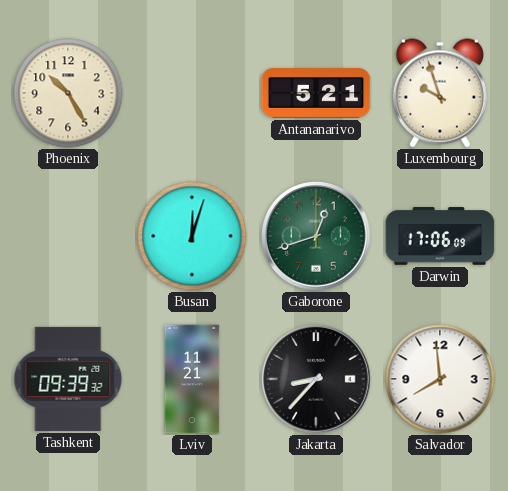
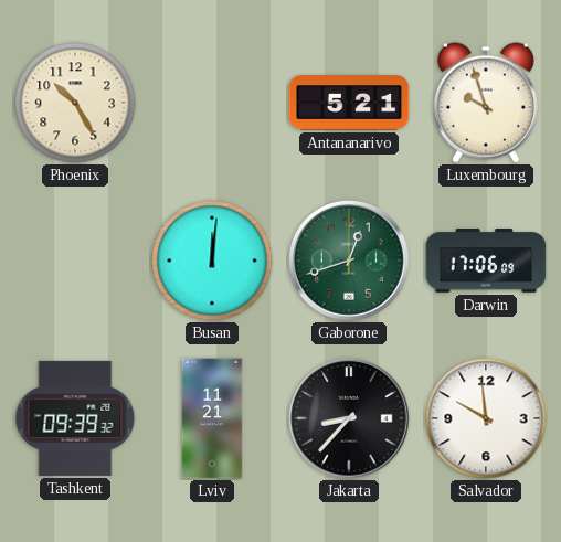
Busan: 12:03 -> 12:01 (212, 261)
Salvador: 7:59 -> 9:59 (486, 418)
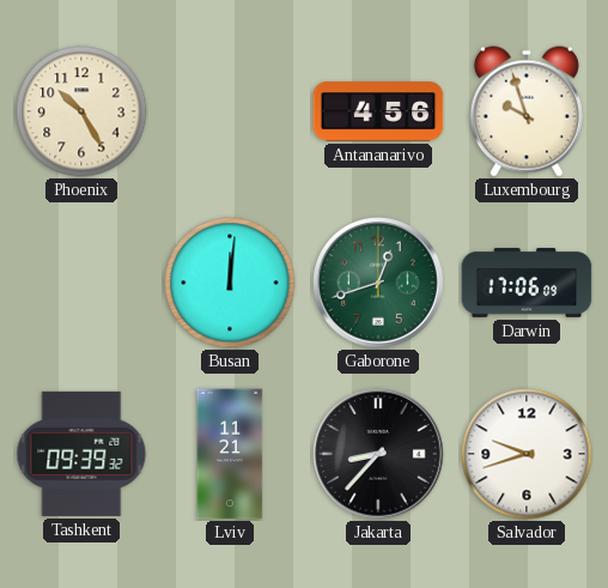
Antananarivo: 5:21 -> 4:56 (378, 111)
Salvador: 9:59 -> 9:42 (527, 454)
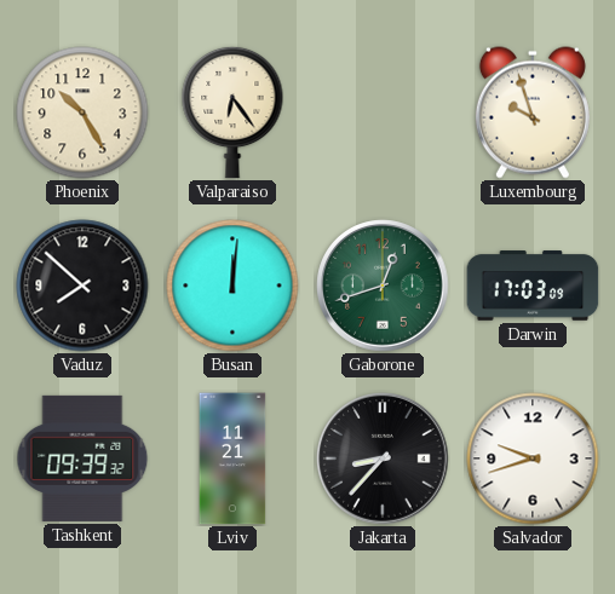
Valparaiso: none -> 6:24 (232, 113)
Antananarivo: 4:56 -> none (378, 111)
Vaduz: none -> 7:52 (82, 286)
Darwin: 17:06 -> 17:03 (533, 286)
